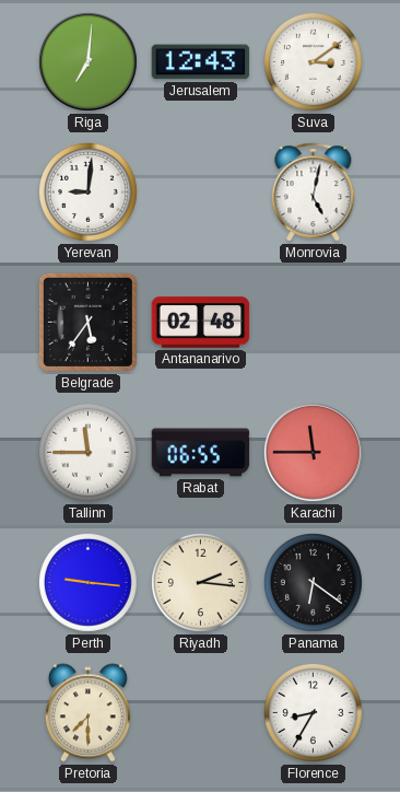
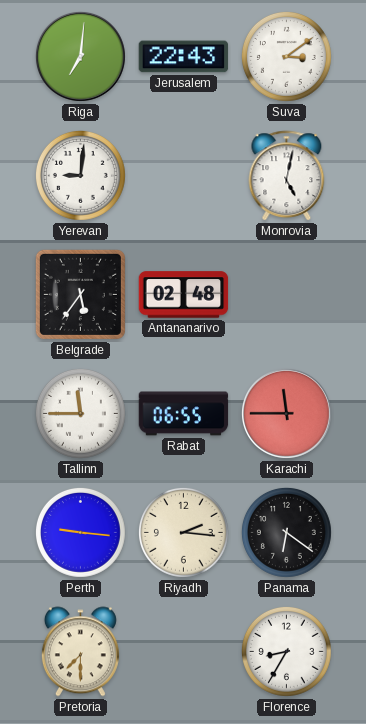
Jerusalem: 12:43 -> 22:43 (184, 57)
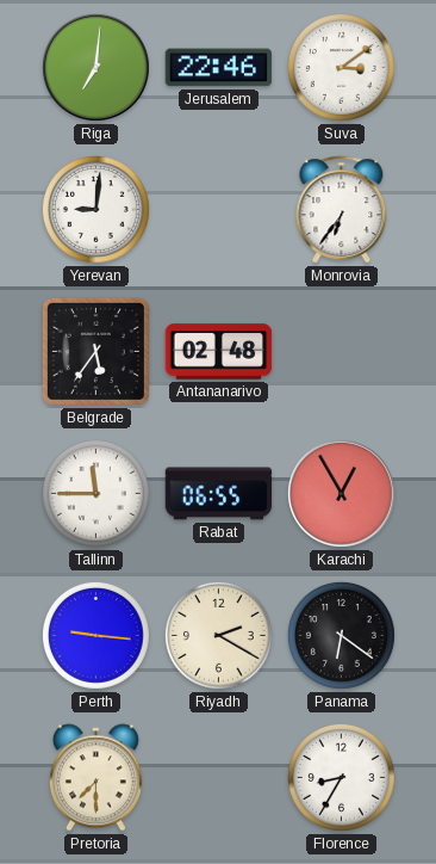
Jerusalem: 22:43 -> 22:46 (219, 68)
Monrovia: 5:02 -> 6:36 (342, 210)
Karachi: 11:45 -> 12:55 (341, 493)
Riyadh: 2:16 -> 2:20 (218, 635)
